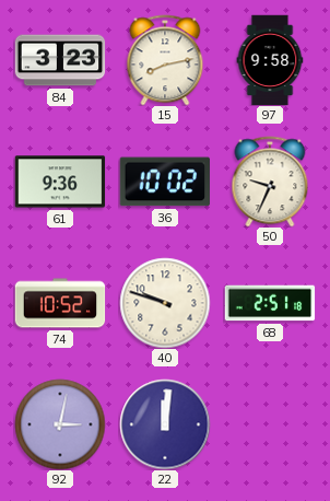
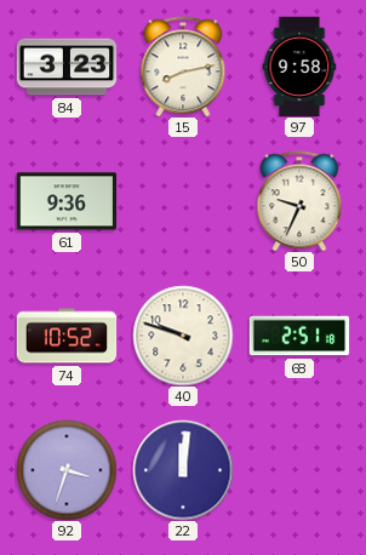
36: 10:02 -> none (164, 182)
92: 3:02 -> 3:33 (67, 470)
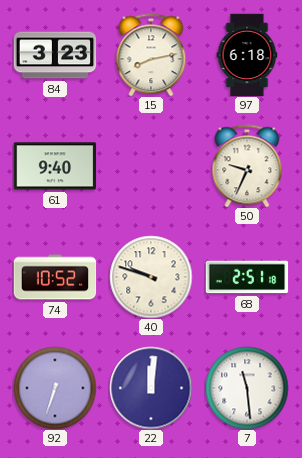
97: 9:58 -> 6:18 (247, 55)
61: 9:36 -> 9:40 (55, 166)
92: 3:33 -> 6:33 (55, 388)
7: none -> 11:29 (247, 388)
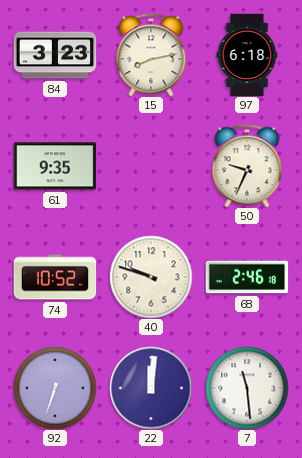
61: 9:40 -> 9:35 (55, 166)
68: 2:51 -> 2:46 (247, 277)
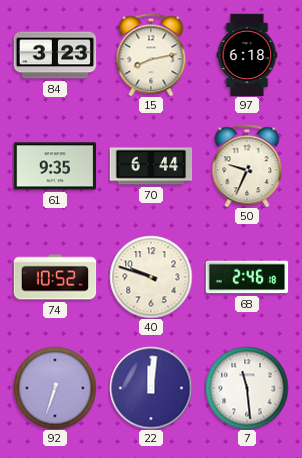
70: none -> 6:44 (151, 166)
